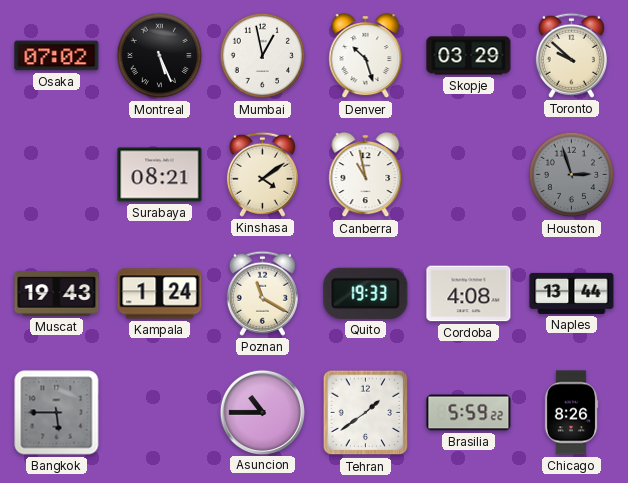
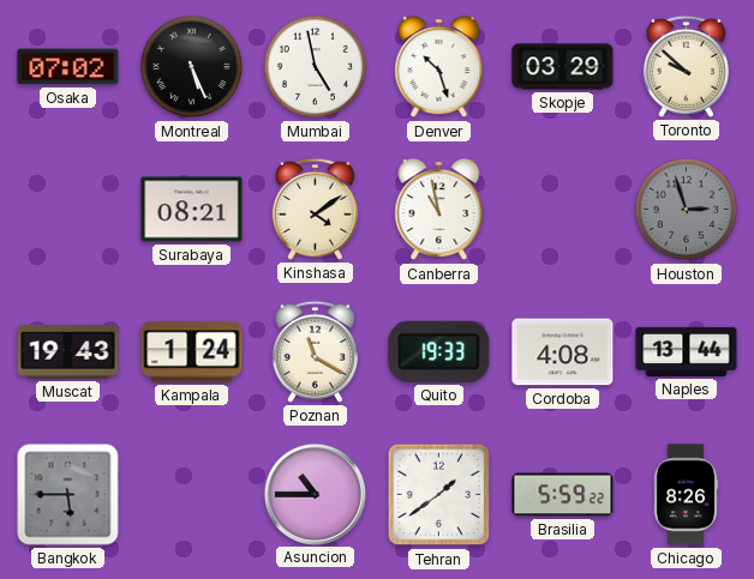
Mumbai: 12:58 -> 4:58 (316, 67)
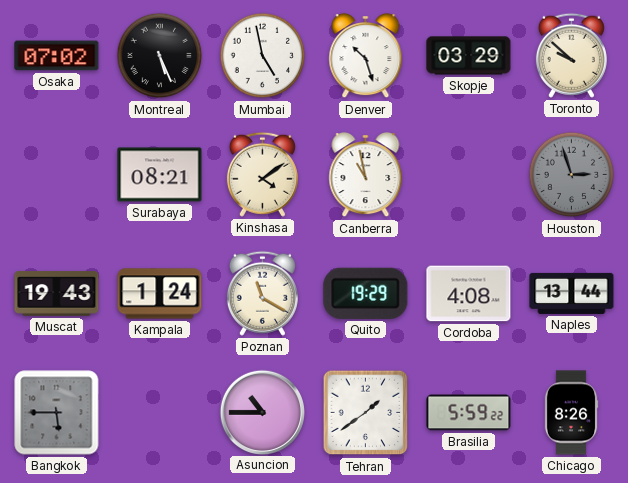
Quito: 19:33 -> 19:29 (366, 293)
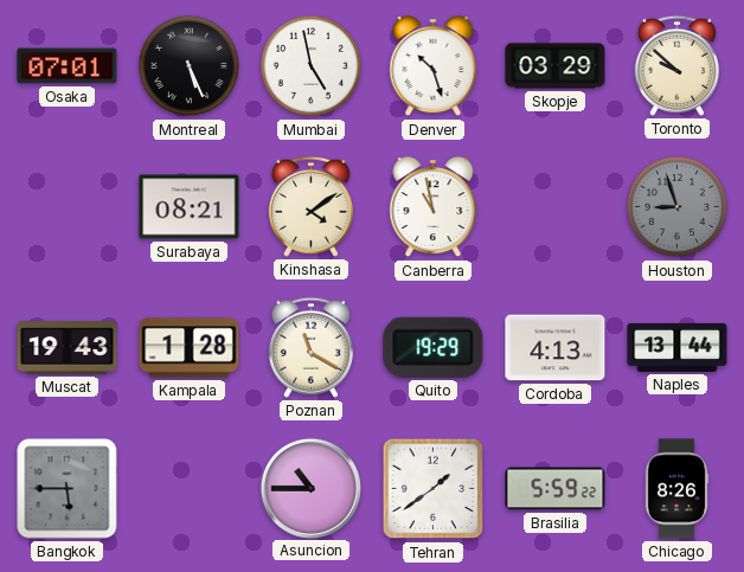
Osaka: 07:02 -> 07:01 (68, 66)
Houston: 2:57 -> 8:57 (678, 207)
Kampala: 1:24 -> 1:28 (190, 348)
Cordoba: 4:08 -> 4:13 (556, 348)
